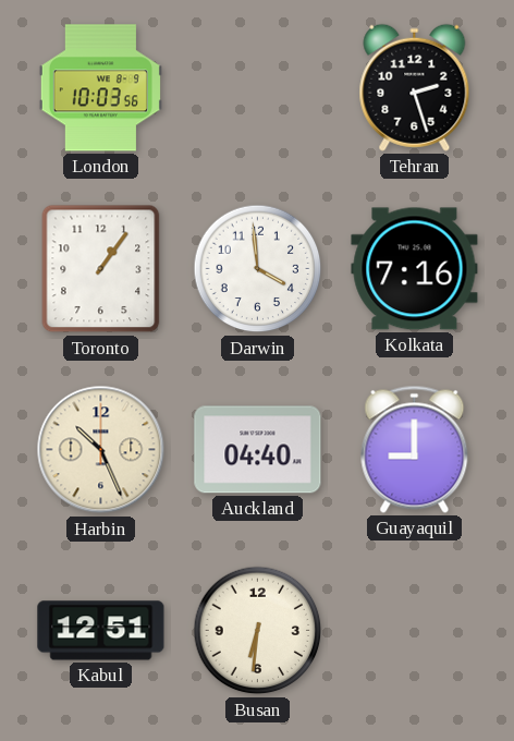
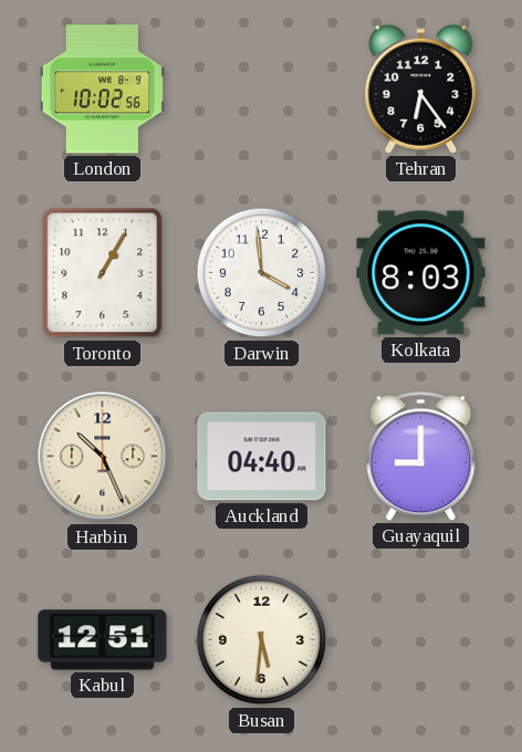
London: 10:03 -> 10:02 (102, 90)
Tehran: 2:27 -> 6:24 (421, 88)
Toronto: 1:06 -> 1:05 (103, 273)
Kolkata: 7:16 -> 8:03 (421, 273)
Busan: 6:31 -> 5:31 (262, 640)
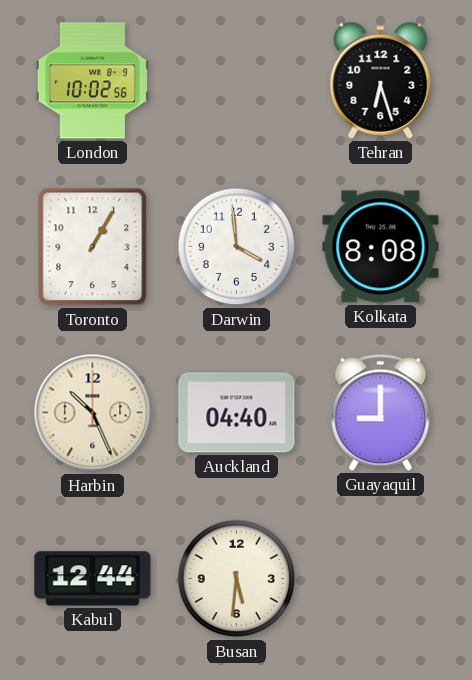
Tehran: 6:24 -> 6:27 (381, 80)
Kolkata: 8:03 -> 8:08 (381, 247)
Kabul: 12:51 -> 12:44 (93, 579)
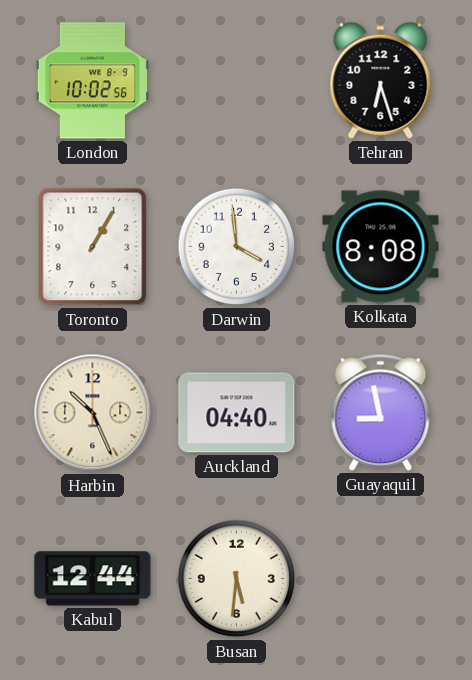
Guayaquil: 9:00 -> 8:58 (381, 412)
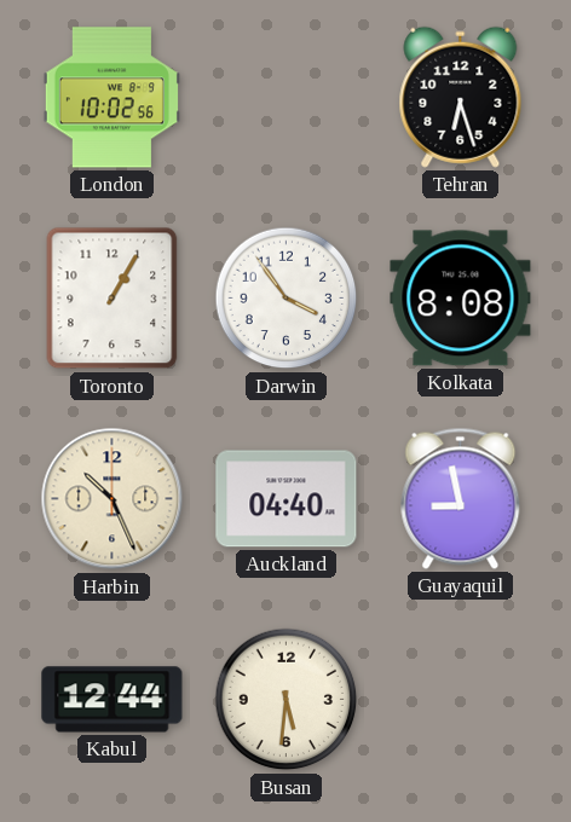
Darwin: 3:59 -> 3:54 (287, 299)
